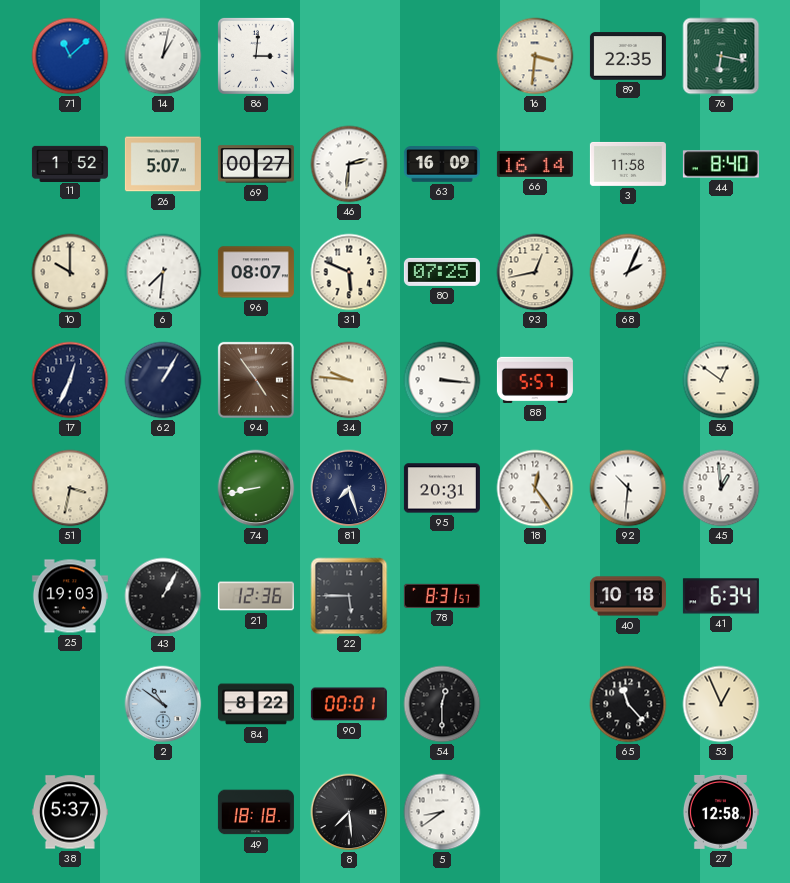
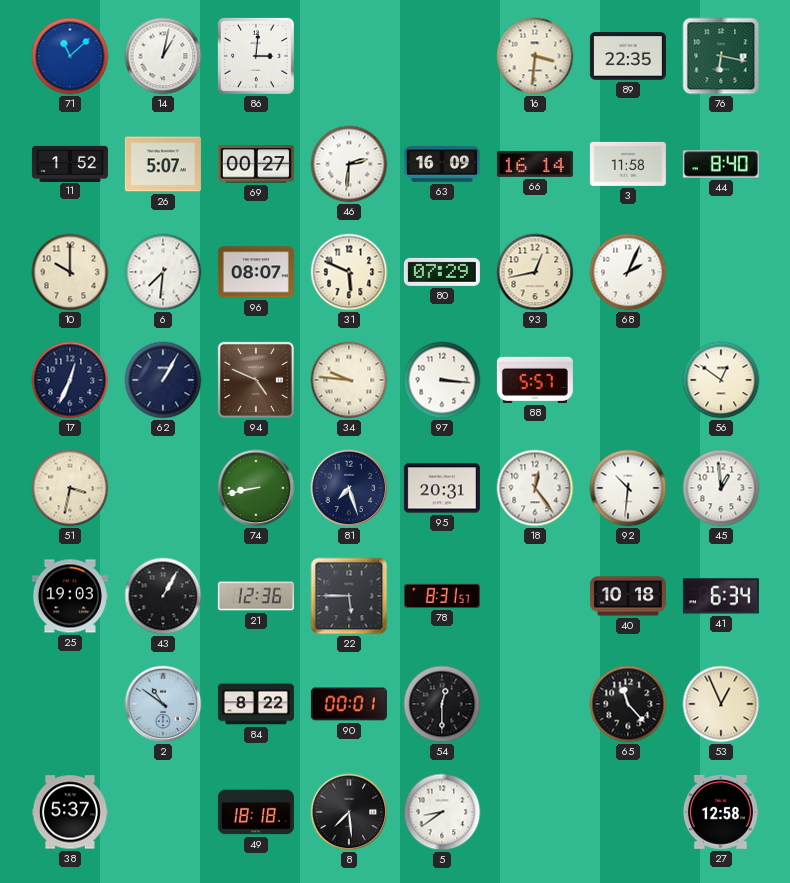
80: 07:25 -> 07:29 (442, 272)
94: 4:54 -> 4:49 (256, 380)
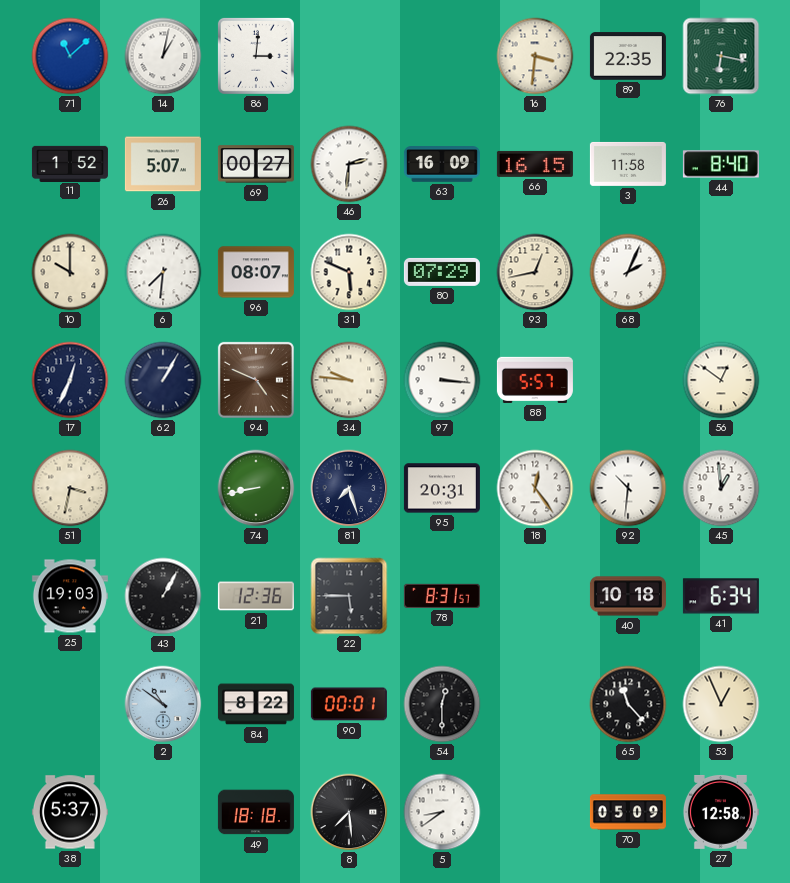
66: 16:14 -> 16:15 (535, 164)
70: none -> 05:09 (628, 812)
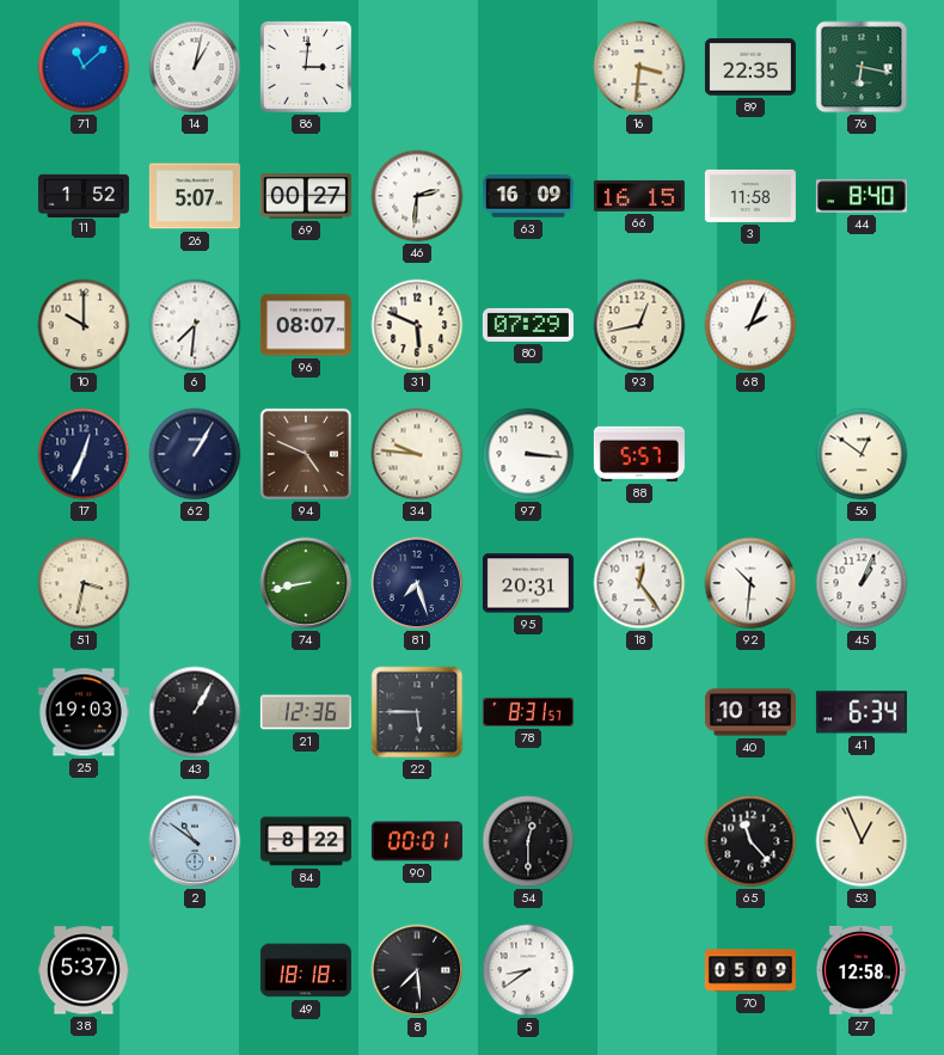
45: 12:59 -> 1:04 (862, 583)
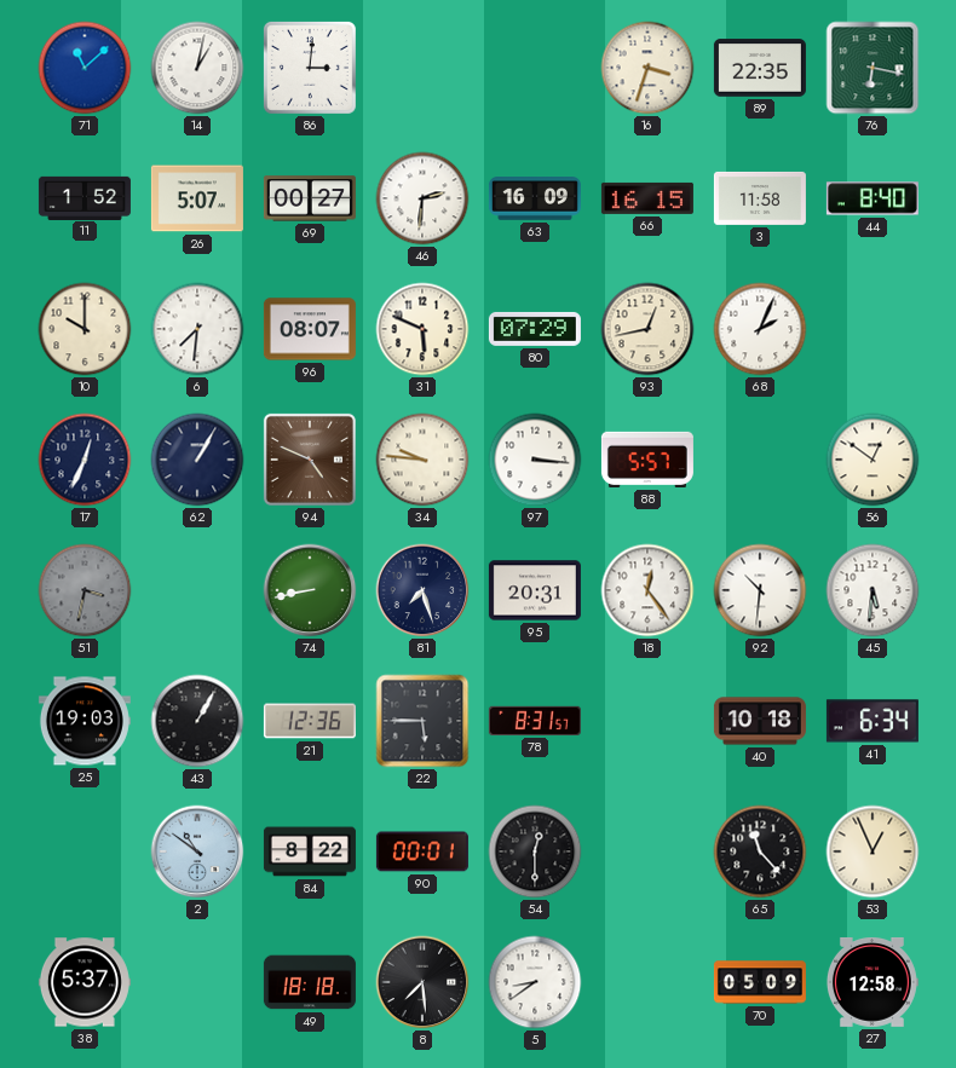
16: 3:31 -> 3:33 (647, 68)
51 dial: cream -> grey (85, 590)
45: 1:04 -> 5:31 (873, 590)
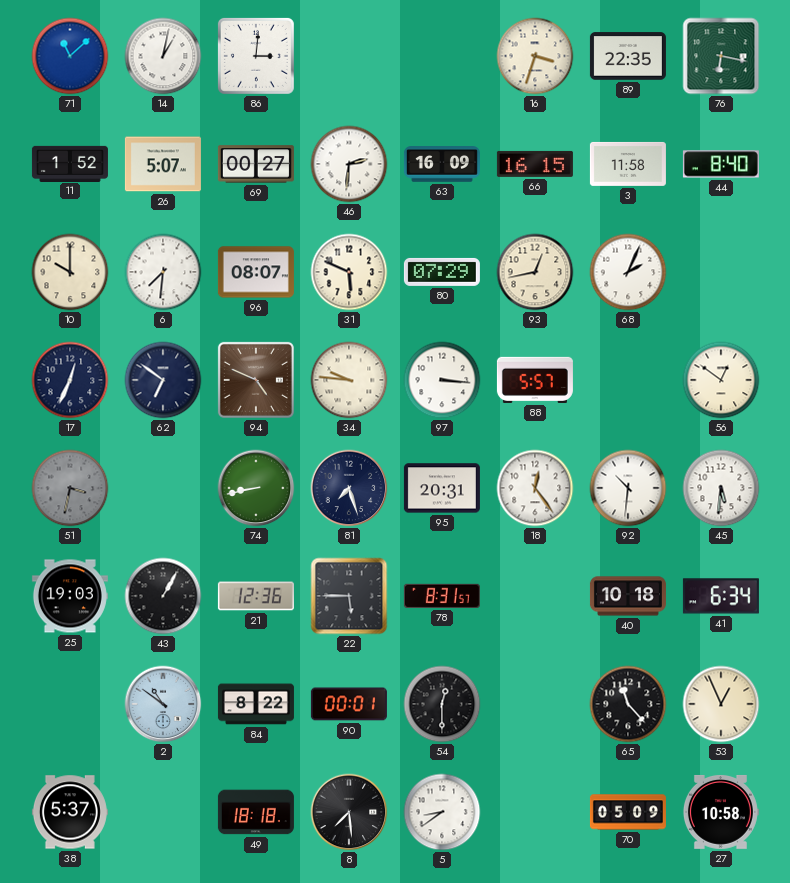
62: 1:05 -> 6:51 (163, 380)
27: 12:58 -> 10:58 (720, 812)
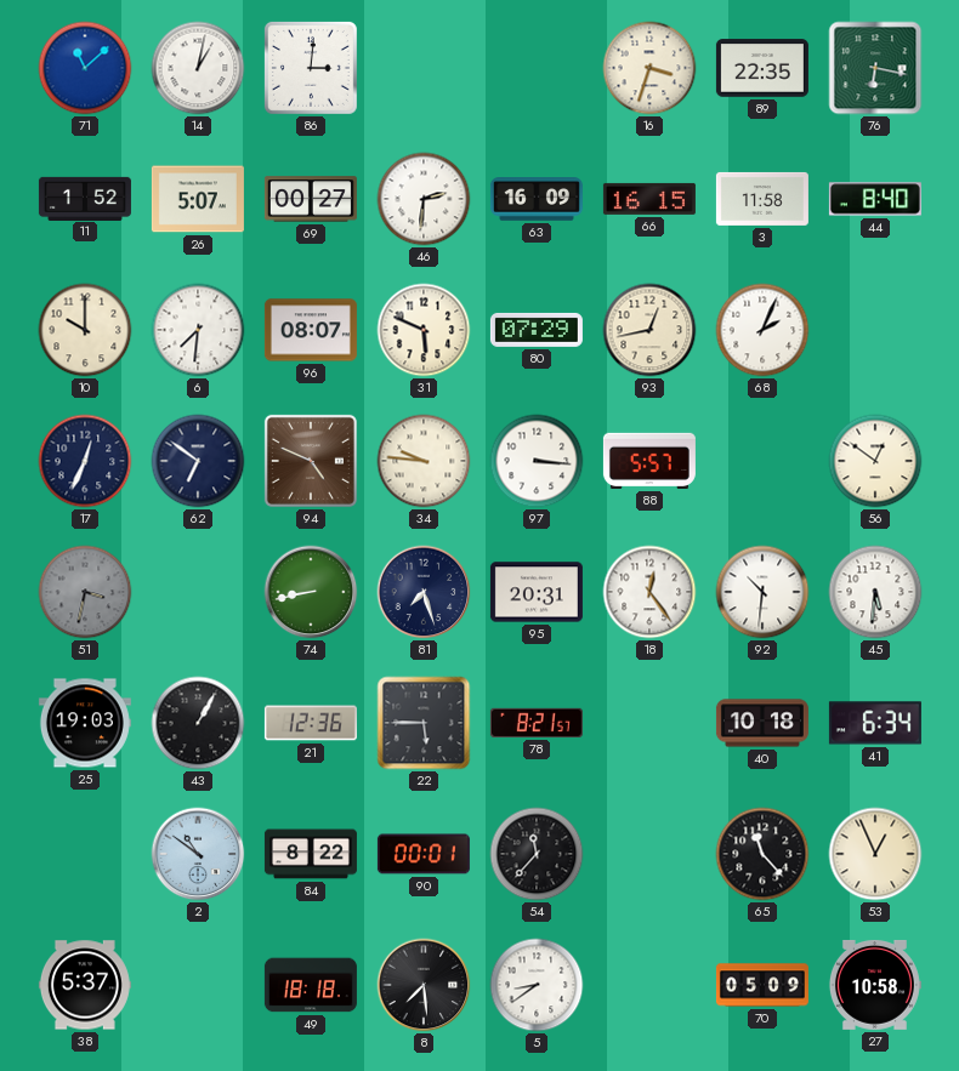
78: 8:31 -> 8:21 (537, 723)
54: 12:30 -> 11:37 (537, 854)
